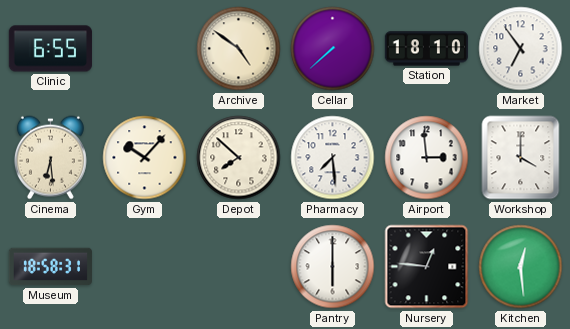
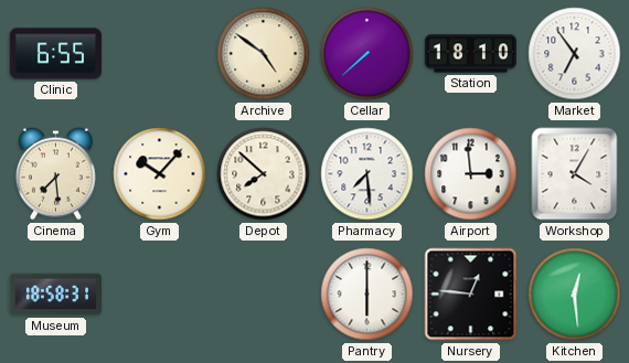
Cinema: 6:29 -> 7:29 (55, 174)
Workshop: 4:00 -> 4:05 (575, 174)
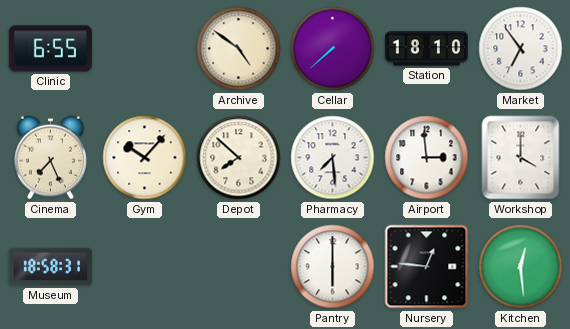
Cinema: 7:29 -> 7:26 (50, 158)
Workshop: 4:05 -> 4:00 (521, 158)
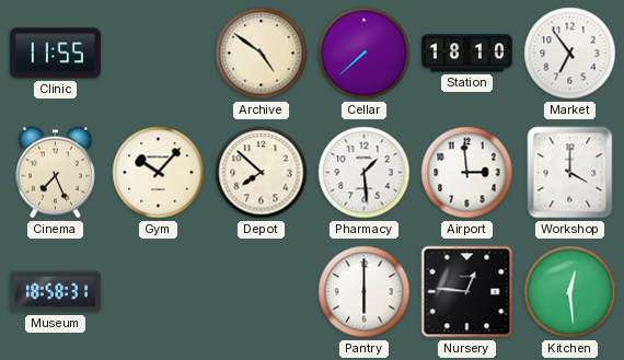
Clinic: 6:55 -> 11:55 (55, 54)
Pharmacy: 7:29 -> 1:29 (365, 173)
